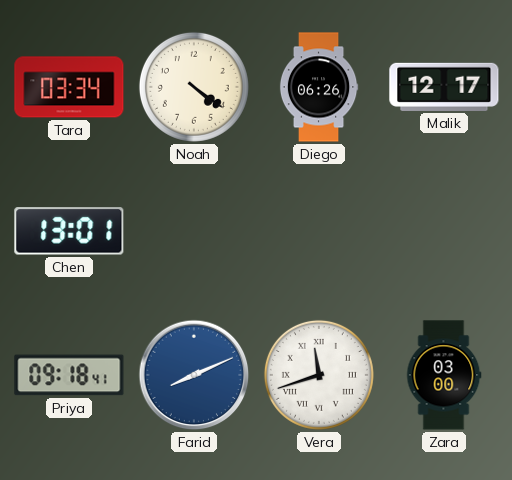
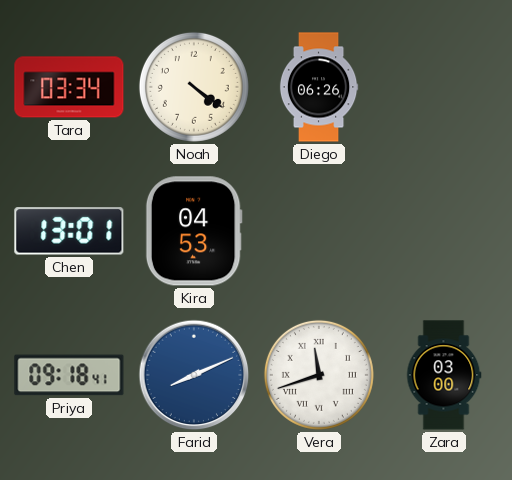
Malik: 12:17 -> none (444, 87)
Kira: none -> 04:53 (194, 231)
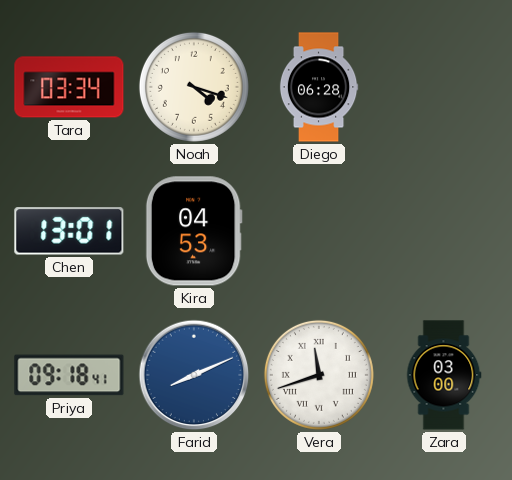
Noah: 4:21 -> 4:18 (194, 87)
Diego: 06:26 -> 06:28 (319, 87)
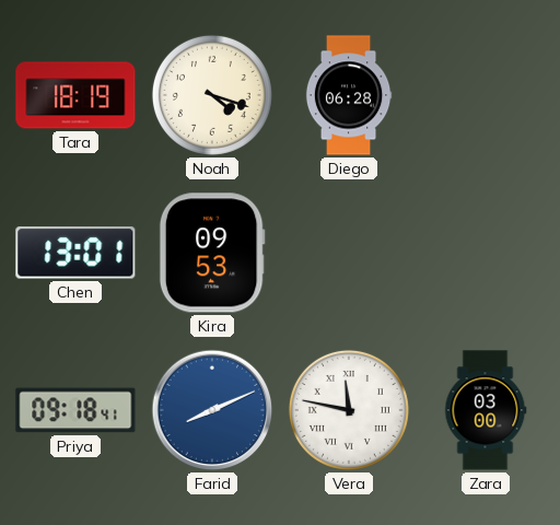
Tara: 03:34 -> 18:19 (75, 95)
Kira: 04:53 -> 09:53 (212, 253)
Vera: 11:42 -> 11:47 (349, 410)
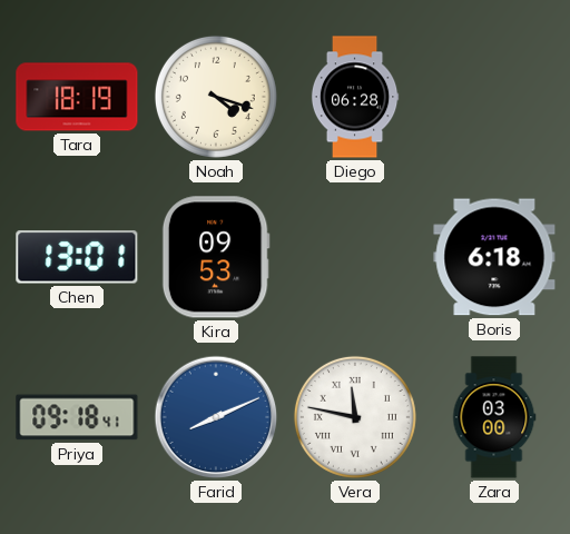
Boris: none -> 6:18 (494, 257)
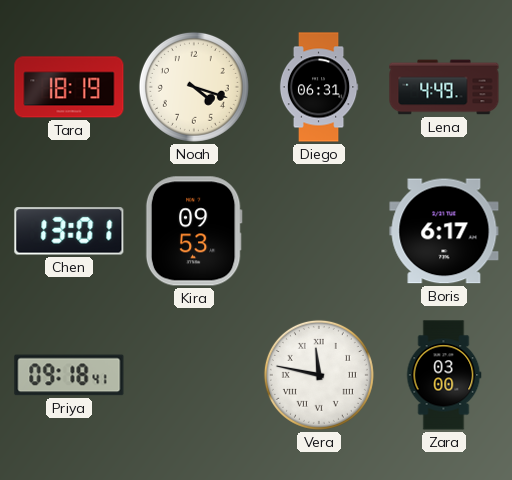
Diego: 06:28 -> 06:31 (319, 87)
Lena: none -> 4:49 (444, 87)
Boris: 6:18 -> 6:17 (444, 231)
Farid: 8:11 -> none (216, 417)
